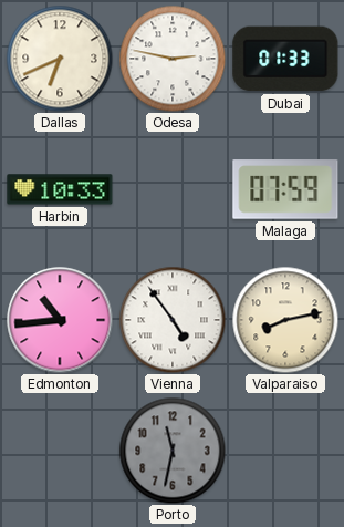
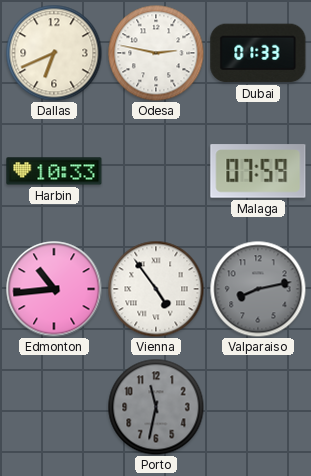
Valparaiso dial: cream -> grey (258, 289)
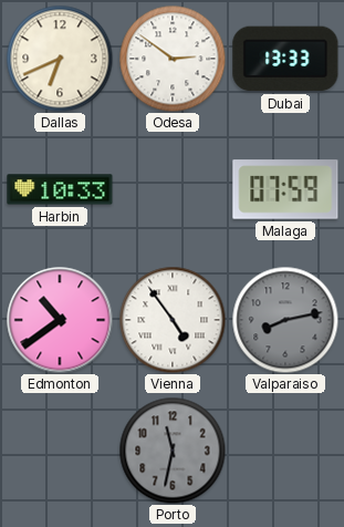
Odesa: 2:47 -> 2:51 (173, 59)
Dubai: 01:33 -> 13:33 (285, 59)
Edmonton: 10:44 -> 10:39 (60, 320)
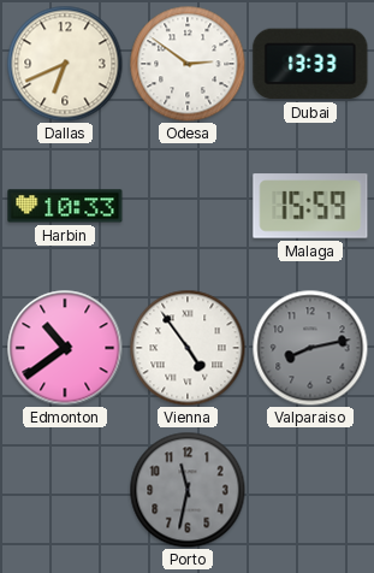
Malaga: 07:59 -> 15:59 (310, 206)
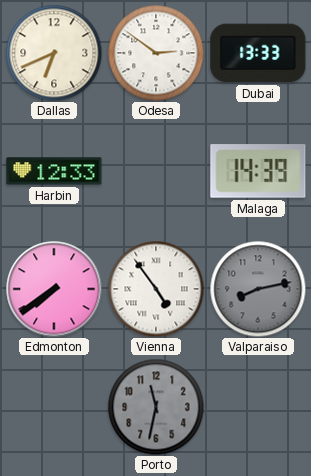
Harbin: 10:33 -> 12:33 (54, 171)
Malaga: 15:59 -> 14:39 (258, 171)
Edmonton: 10:39 -> 7:39 (54, 289)
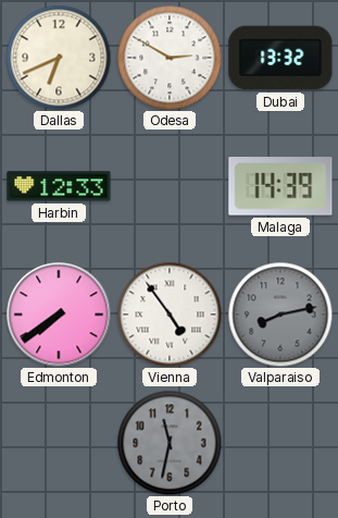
Odesa: 2:51 -> 2:50 (170, 58)
Dubai: 13:33 -> 13:32 (280, 58)
